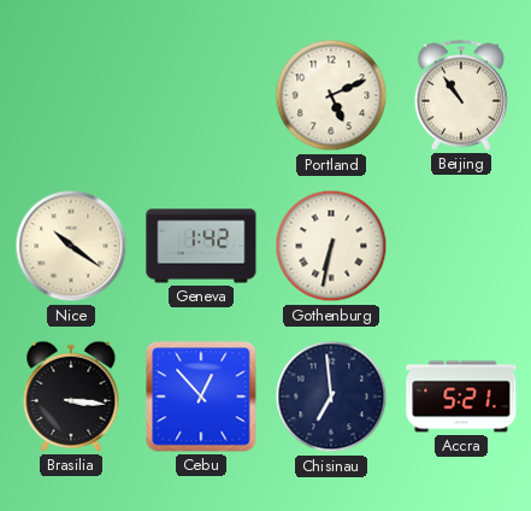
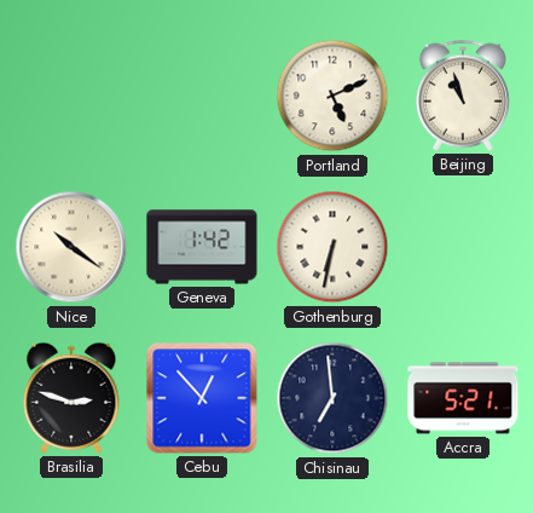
Beijing: 10:54 -> 10:57 (463, 96)
Brasilia: 3:16 -> 2:48 (71, 398)
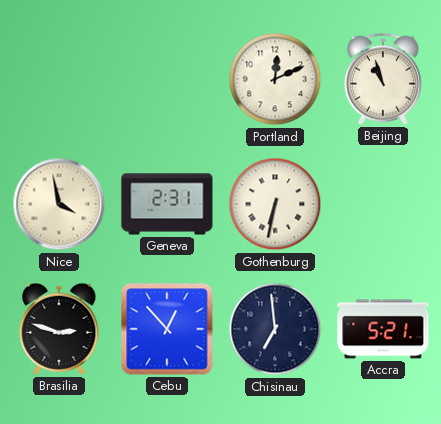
Portland: 5:11 -> 12:11 (275, 79)
Nice: 10:21 -> 3:58 (59, 204)
Geneva: 1:42 -> 2:31 (167, 204)
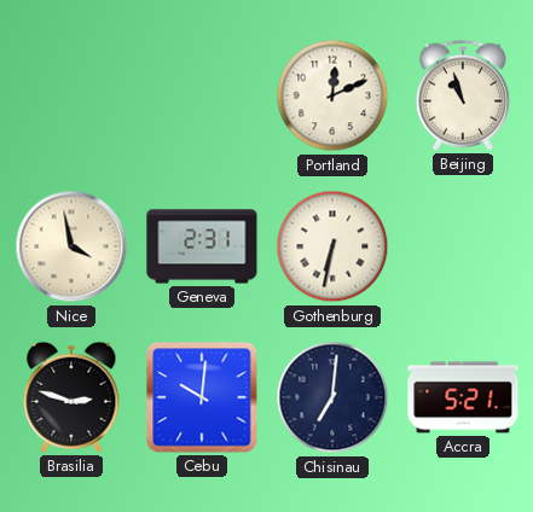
Cebu: 12:53 -> 10:01 (202, 397)
Chisinau: 6:59 -> 7:01 (332, 397)
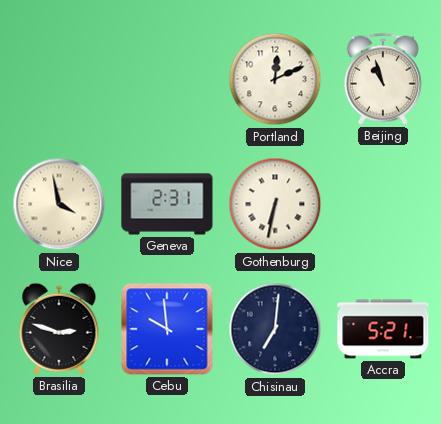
Cebu: 10:01 -> 9:59 (167, 329)
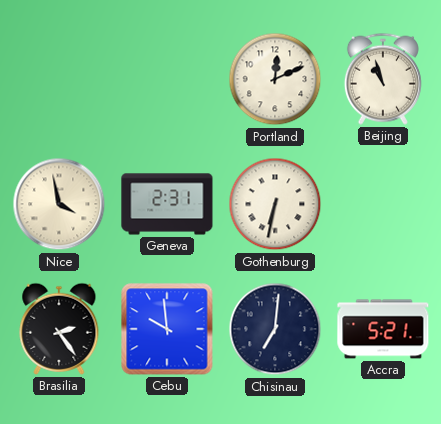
Brasilia: 2:48 -> 2:24 (59, 329)
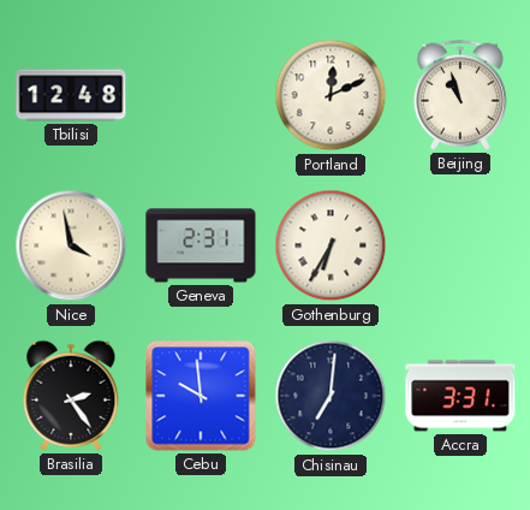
Tbilisi: none -> 12:48 (71, 95)
Gothenburg: 6:32 -> 6:35 (330, 245)
Accra: 5:21 -> 3:31 (460, 396)
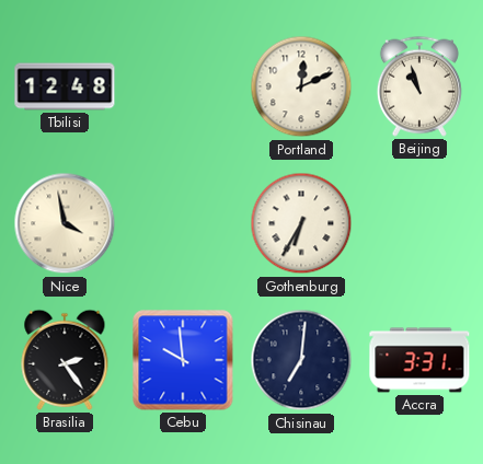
Geneva: 2:31 -> none (201, 245)
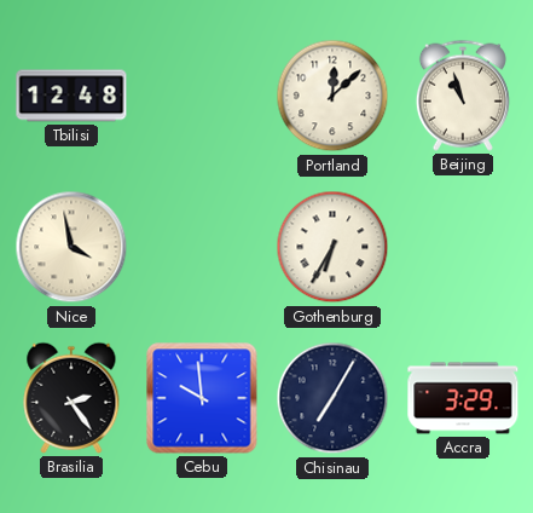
Portland: 12:11 -> 12:08 (332, 96)
Chisinau: 7:01 -> 7:05 (332, 398)
Accra: 3:31 -> 3:29 (463, 398)
